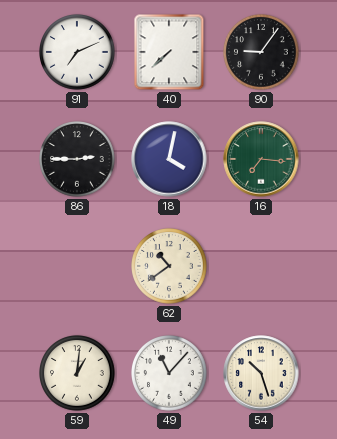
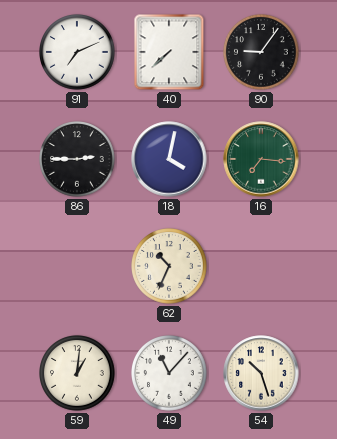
62: 10:39 -> 10:34 (170, 267)
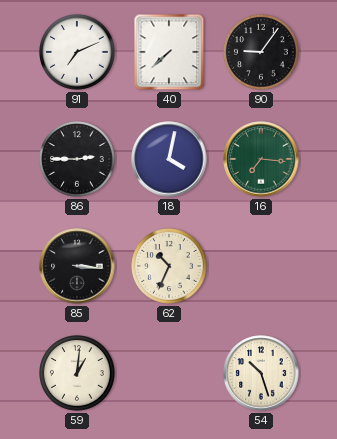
85: none -> 3:16 (77, 266)
49: 11:07 -> none (170, 374)
